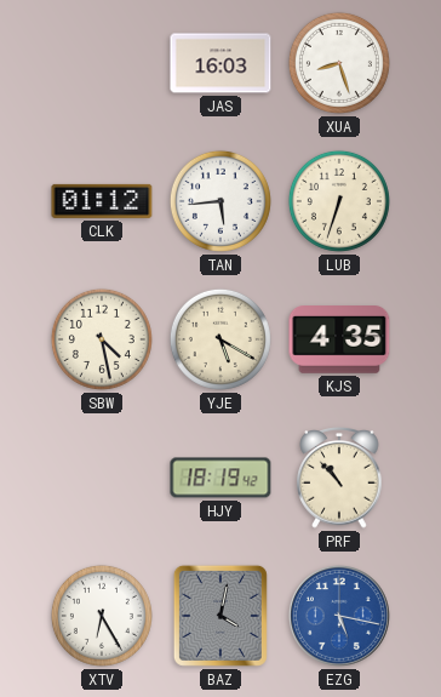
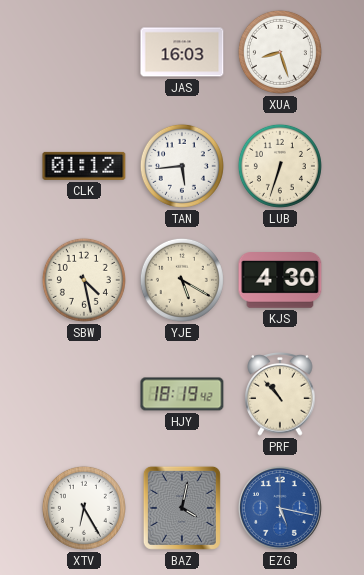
KJS: 4:35 -> 4:30 (280, 281)
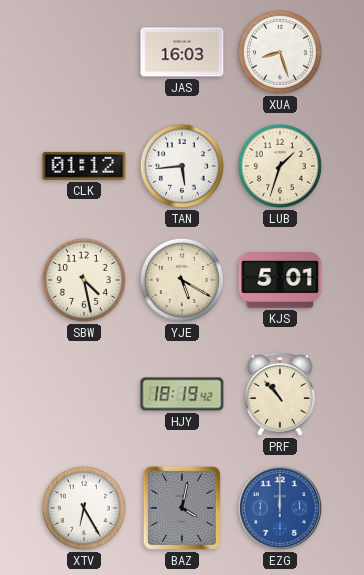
LUB: 6:33 -> 1:33 (280, 166)
KJS: 4:30 -> 5:01 (280, 281)
EZG: 5:17 -> 12:00 (280, 508)
